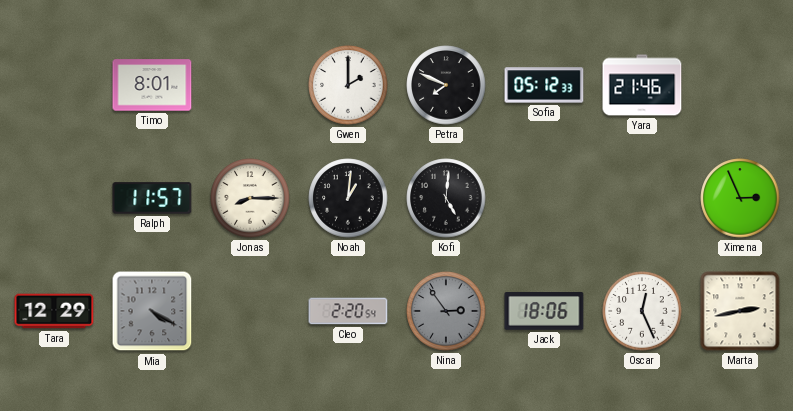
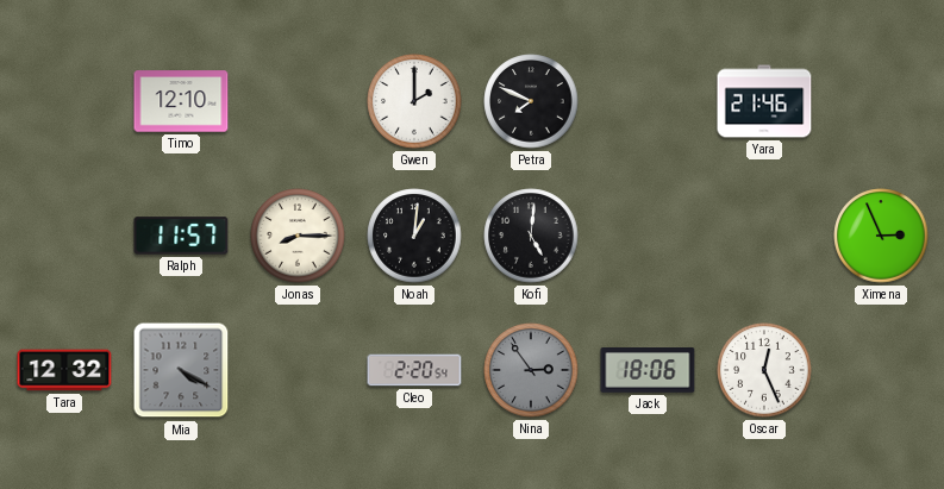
Timo: 8:01 -> 12:10 (181, 101)
Sofia: 05:12 -> none (544, 85)
Tara: 12:29 -> 12:32 (64, 370)
Marta: 2:43 -> none (740, 311)
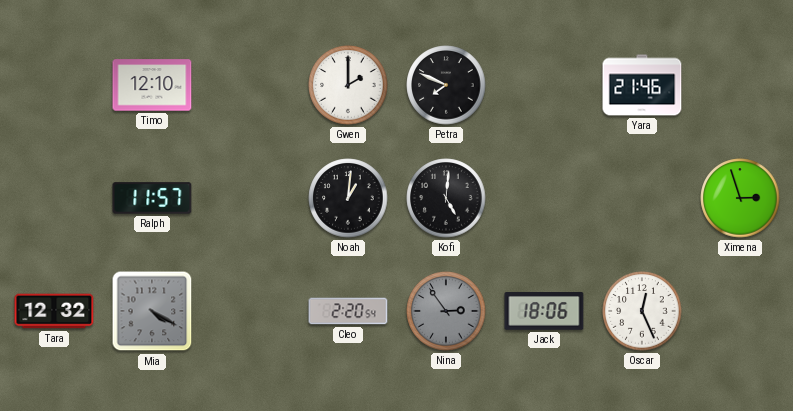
Jonas: 8:15 -> none (298, 236)
Ximena: 2:56 -> 2:57 (740, 198)
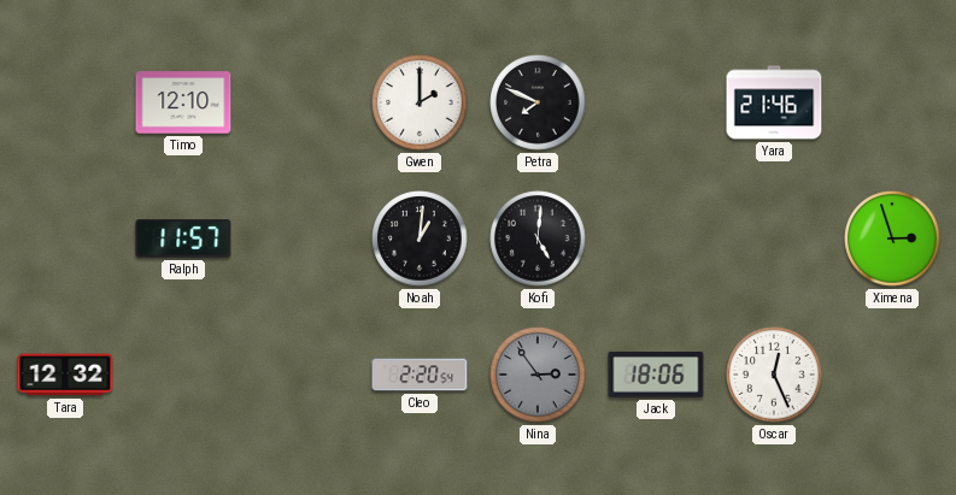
Mia: 4:20 -> none (152, 311)
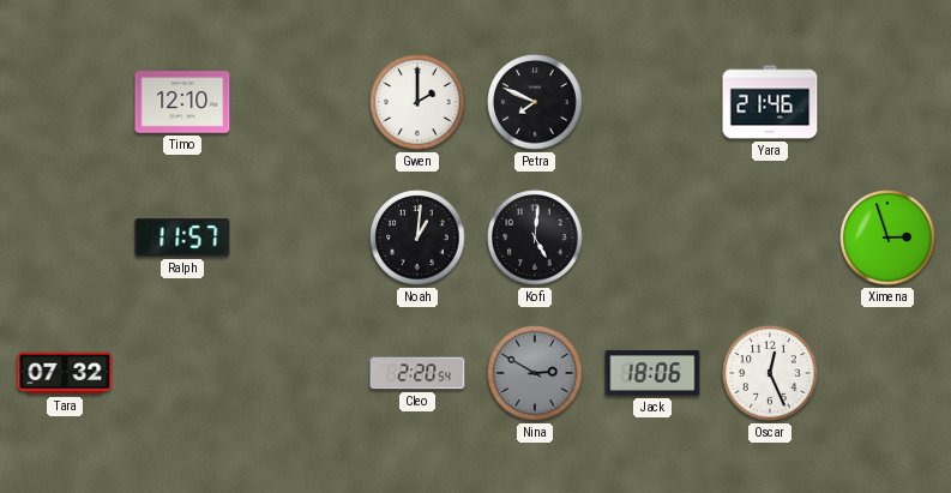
Tara: 12:32 -> 07:32 (65, 373)
Nina: 2:54 -> 2:50 (535, 373)
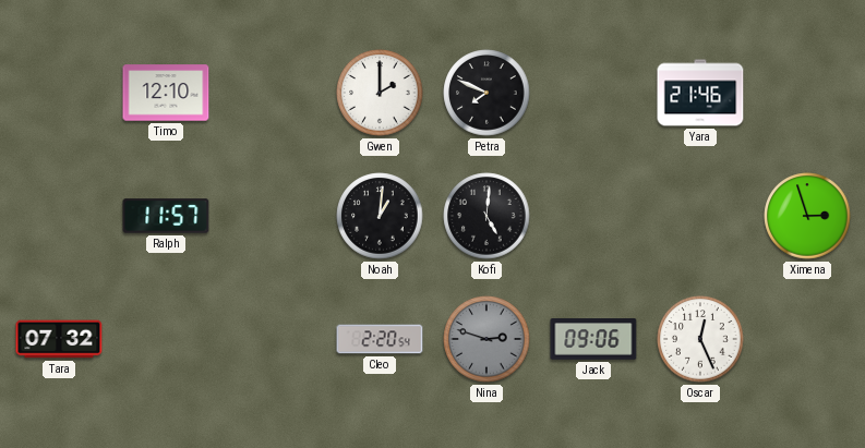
Nina: 2:50 -> 2:48 (486, 339)
Jack: 18:06 -> 09:06 (593, 339)
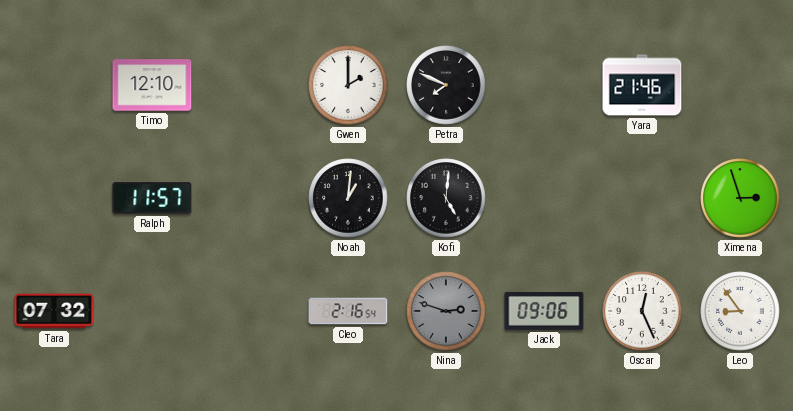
Cleo: 2:20 -> 2:16 (348, 311)
Leo: none -> 8:54 (740, 311)
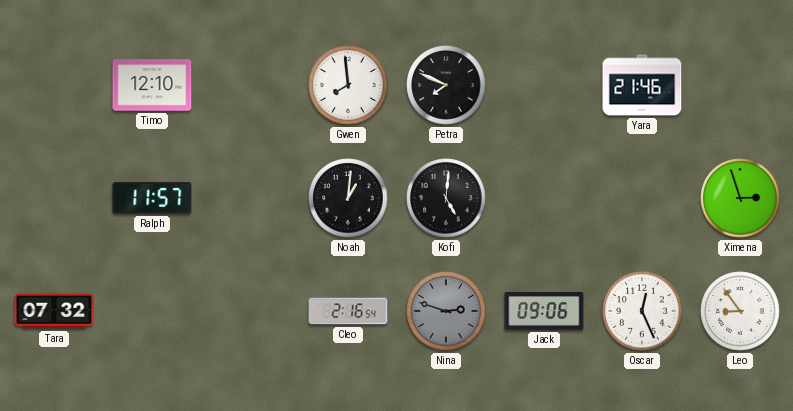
Gwen: 2:00 -> 7:59 (348, 85)
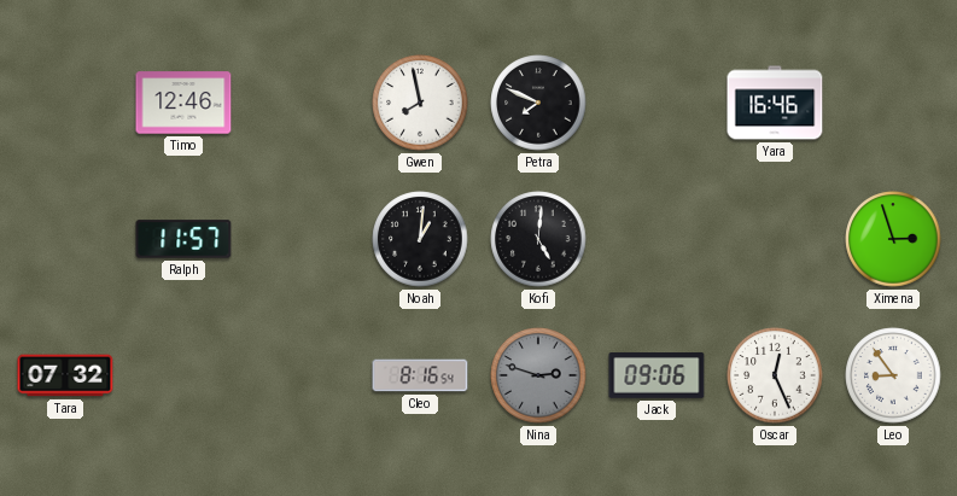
Timo: 12:10 -> 12:46 (183, 103)
Gwen: 7:59 -> 7:58 (420, 103)
Yara: 21:46 -> 16:46 (775, 103)
Cleo: 2:16 -> 8:16 (420, 375)
